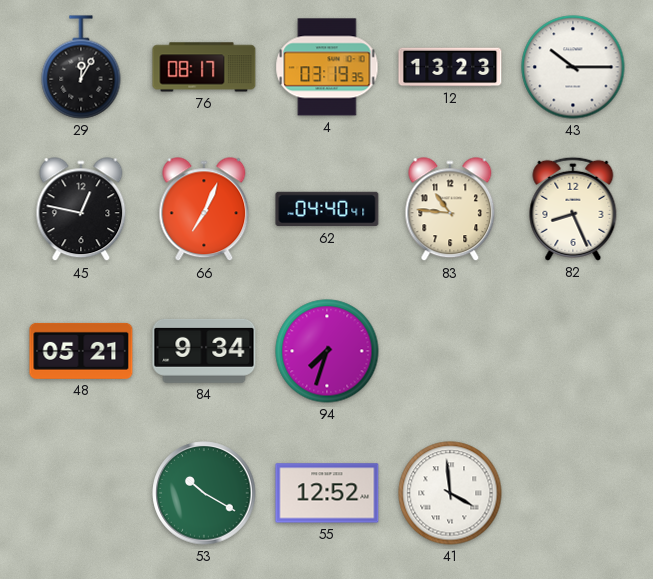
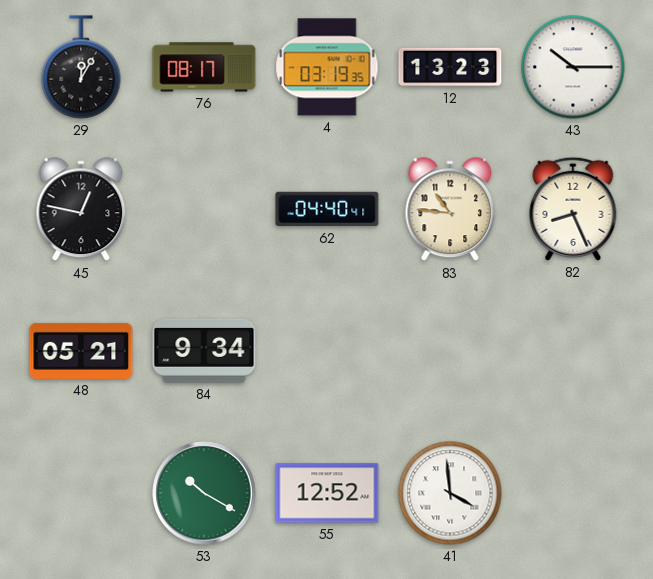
66: 7:04 -> none (204, 210)
94: 7:33 -> none (327, 351)
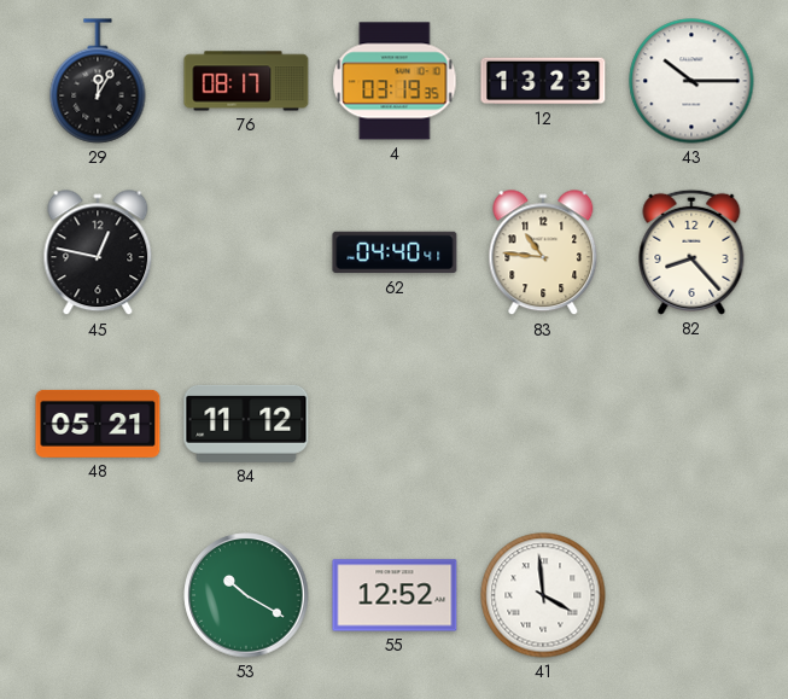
82: 8:26 -> 8:23 (691, 252)
84: 9:34 -> 11:12 (246, 424)
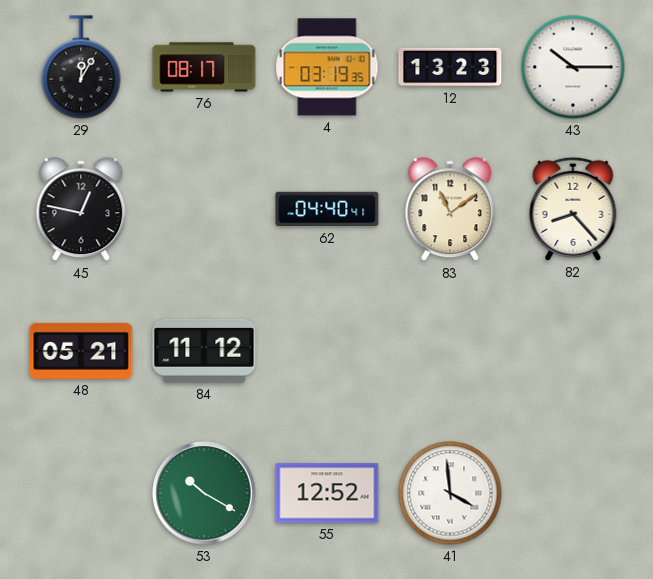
83: 10:46 -> 11:09 (450, 210)
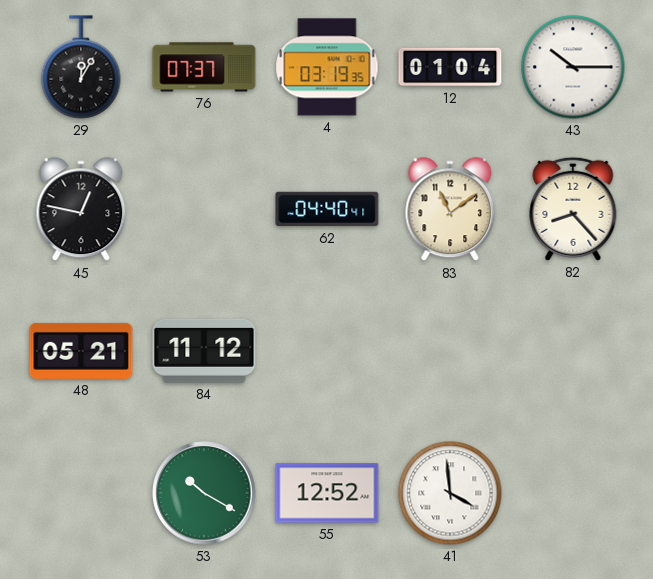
76: 08:17 -> 07:37 (204, 67)
12: 13:23 -> 01:04 (450, 67)
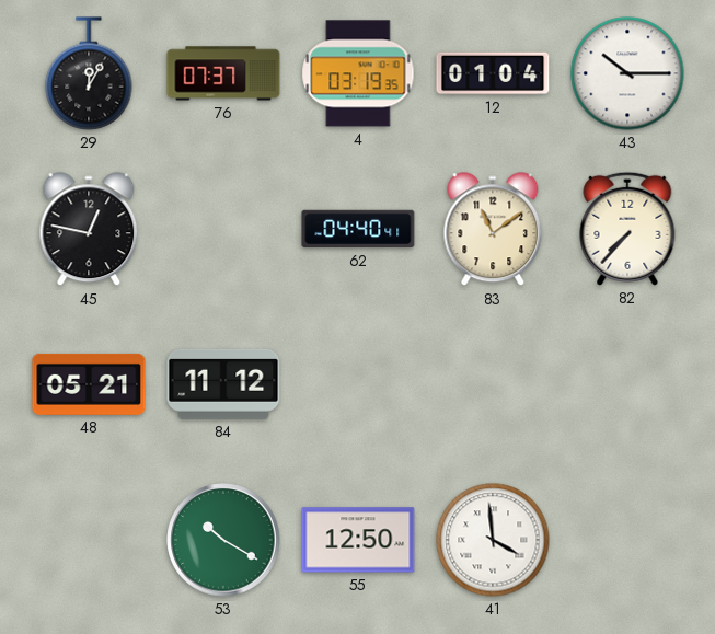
82: 8:23 -> 7:37 (627, 229)
55: 12:52 -> 12:50 (358, 540)
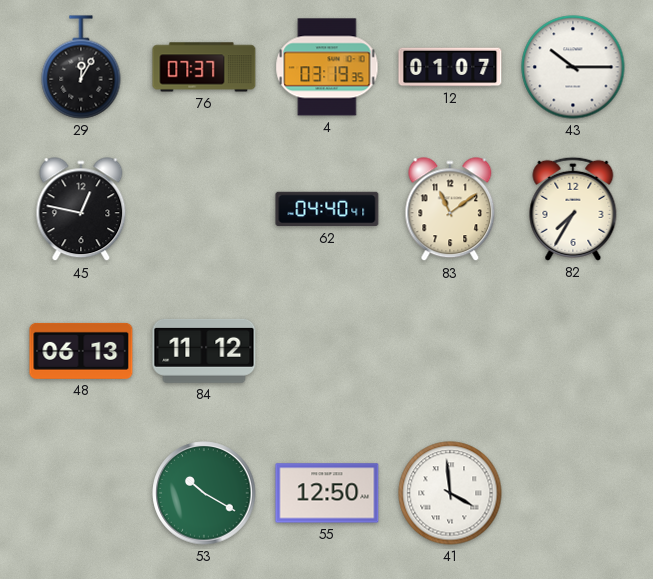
12: 01:04 -> 01:07 (450, 67)
82: 7:37 -> 7:35 (573, 209)
48: 05:21 -> 06:13 (81, 351)
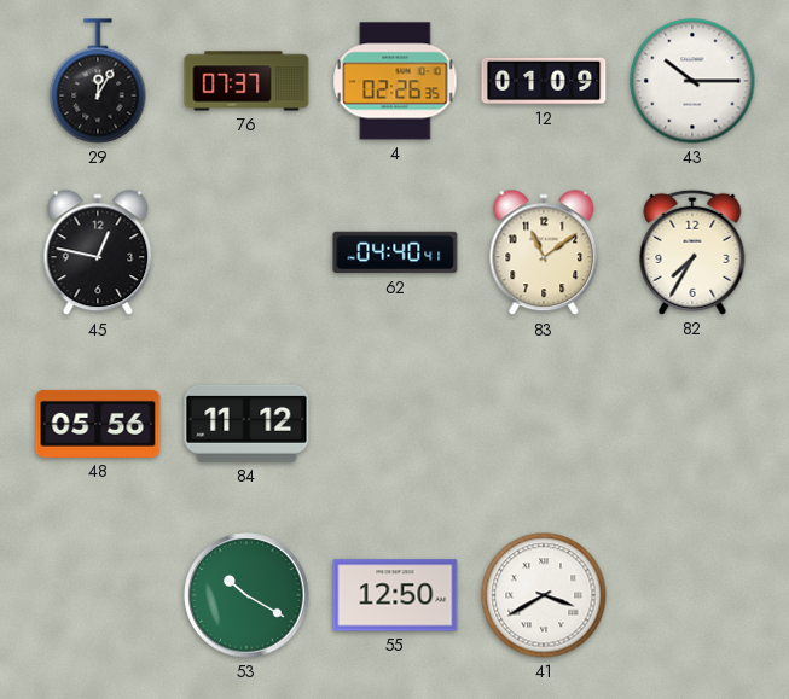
4: 03:19 -> 02:26 (395, 81)
12: 01:07 -> 01:09 (544, 81)
48: 06:13 -> 05:56 (98, 424)
41: 3:59 -> 3:40 (544, 595)
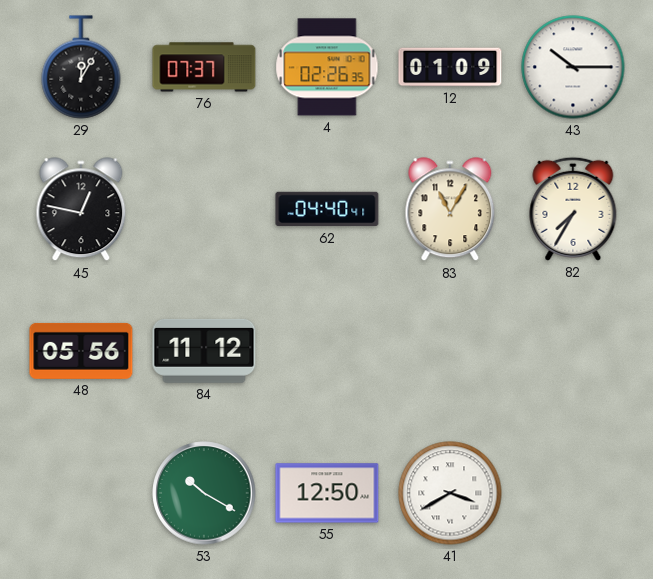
83: 11:09 -> 11:05 (450, 210)
